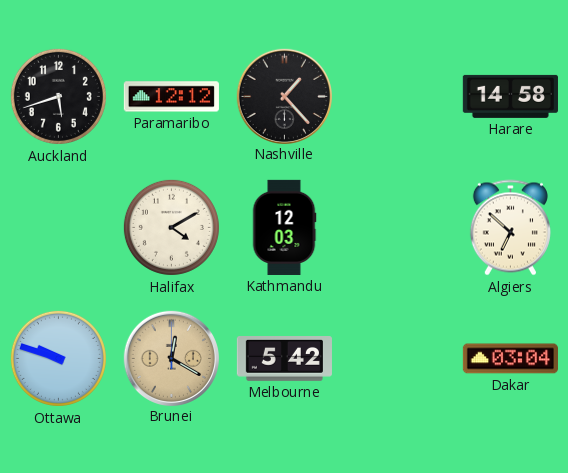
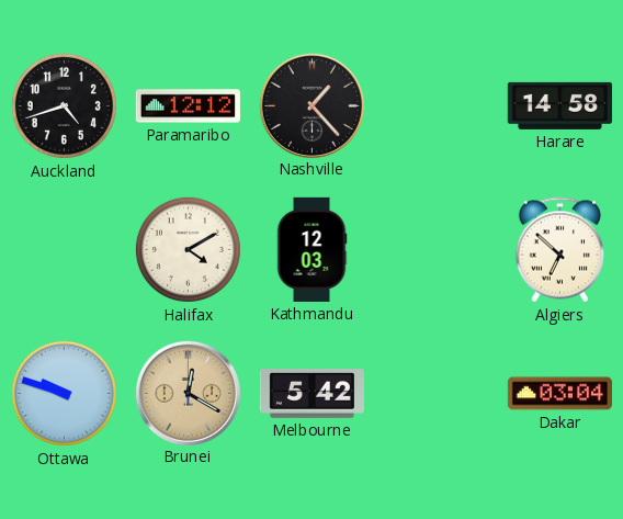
Auckland: 5:42 -> 4:42 (64, 105)
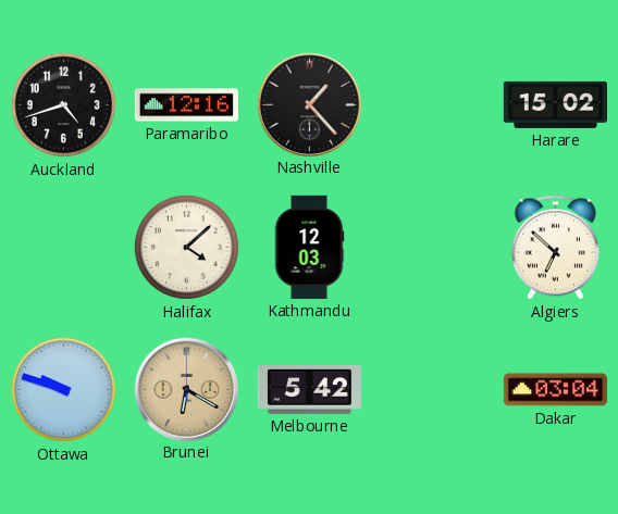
Paramaribo: 12:12 -> 12:16 (186, 105)
Harare: 14:58 -> 15:02 (555, 104)
Halifax: 4:10 -> 4:08 (186, 247)
Brunei: 12:20 -> 6:20 (186, 389)
